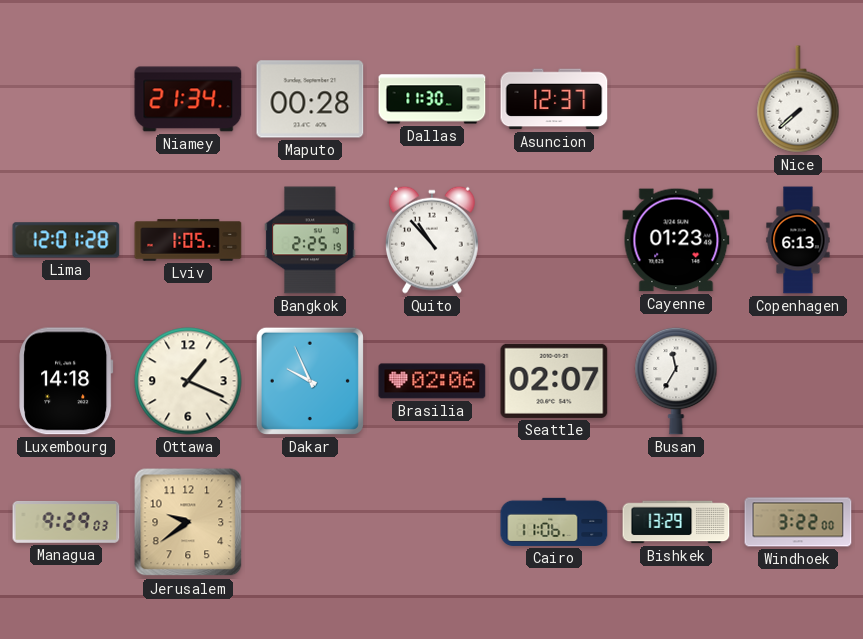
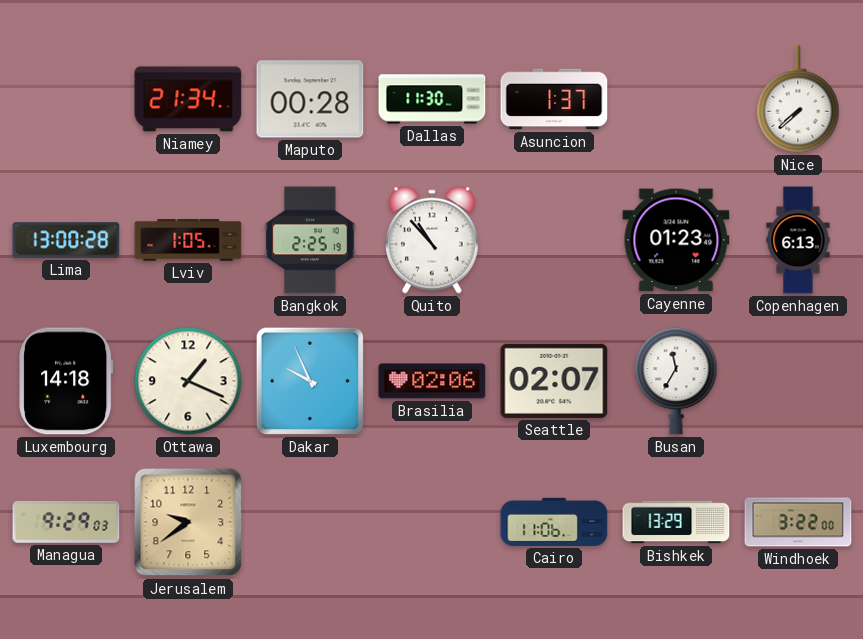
Asuncion: 12:37 -> 1:37 (554, 99)
Lima: 12:01 -> 13:00 (66, 240)
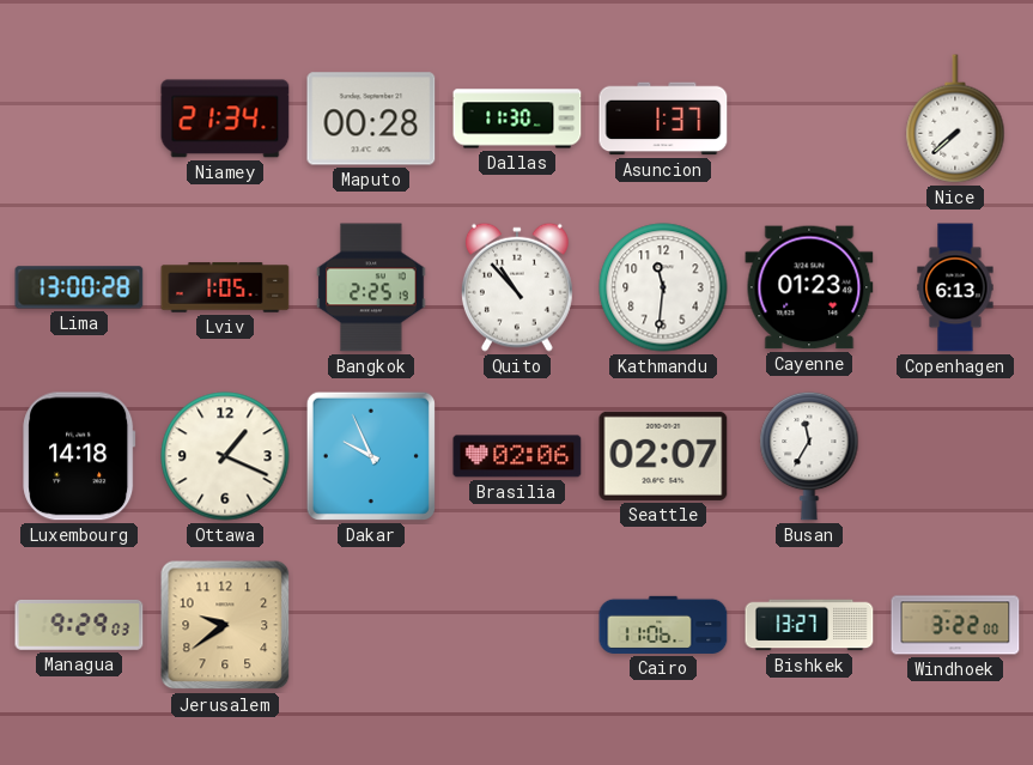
Kathmandu: none -> 11:31 (663, 287)
Bishkek: 13:29 -> 13:27 (809, 625)
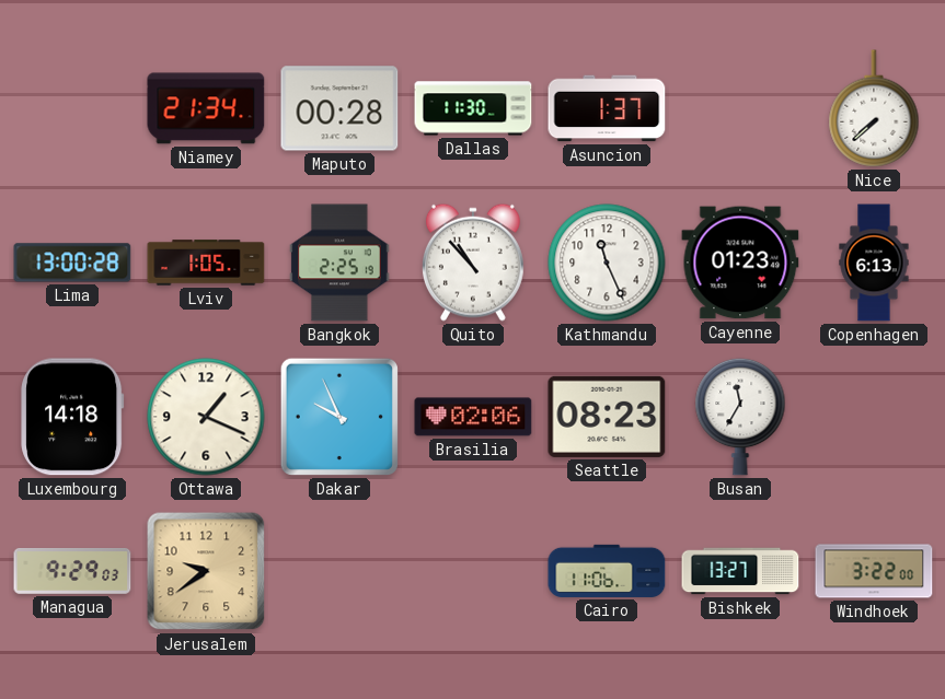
Kathmandu: 11:31 -> 11:26 (607, 263)
Seattle: 02:07 -> 08:23 (607, 417)
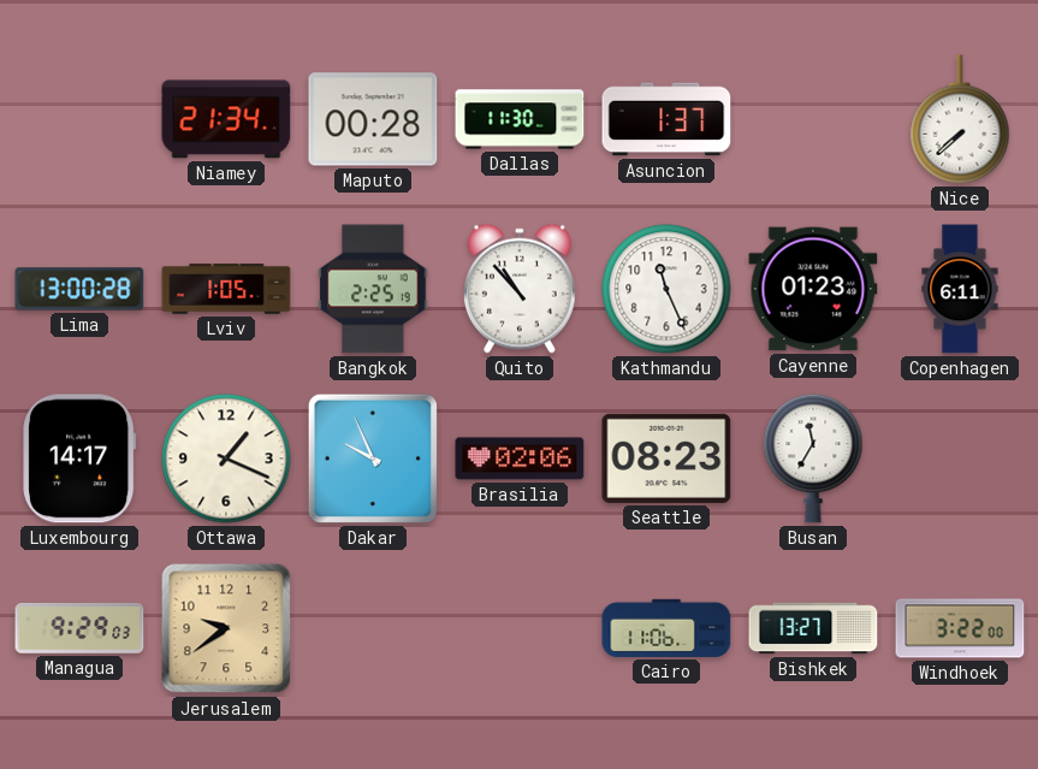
Copenhagen: 6:13 -> 6:11 (960, 289)
Luxembourg: 14:18 -> 14:17 (79, 459)
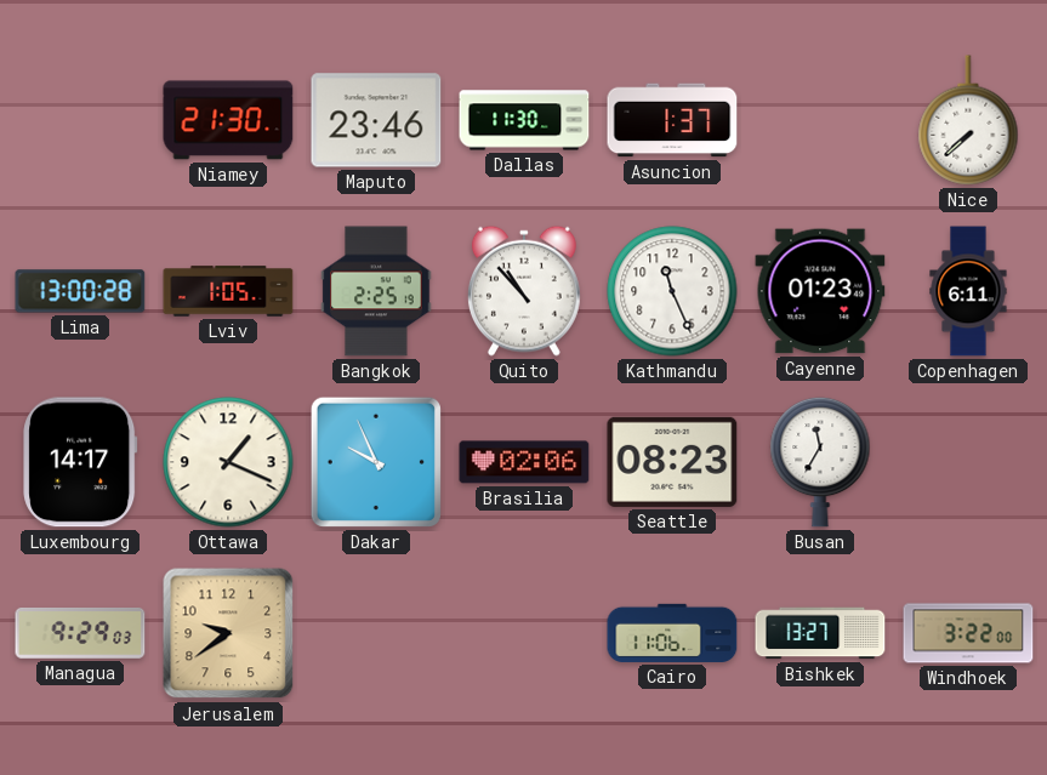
Niamey: 21:34 -> 21:30 (228, 120)
Maputo: 00:28 -> 23:46 (376, 120)
